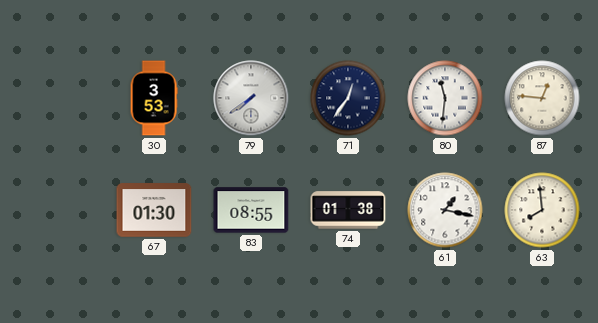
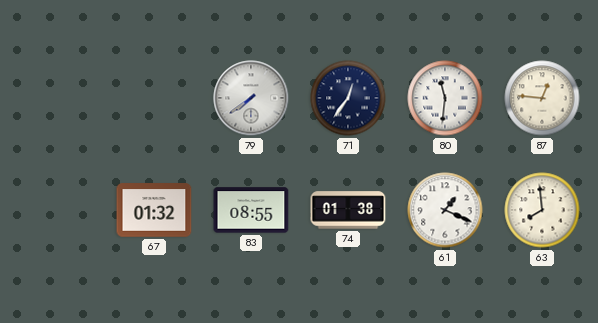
30: 3:53 -> none (154, 98)
67: 01:30 -> 01:32 (154, 210)
61: 1:17 -> 1:19 (445, 210)
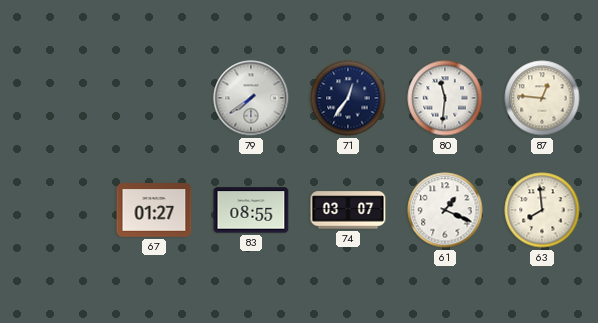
67: 01:32 -> 01:27 (154, 210)
74: 01:38 -> 03:07 (348, 210)
